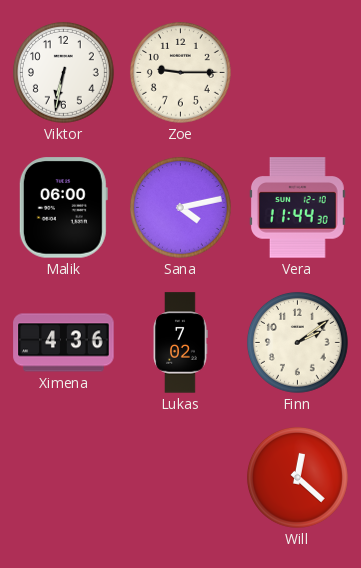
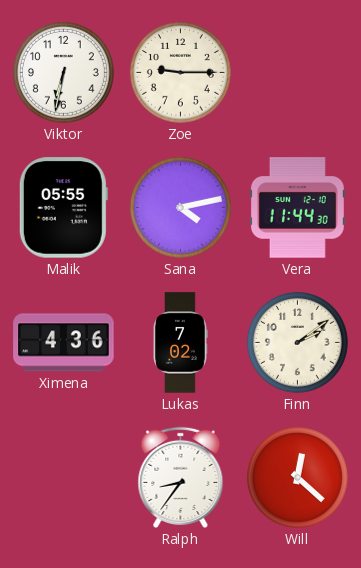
Malik: 06:00 -> 05:55 (63, 208)
Ralph: none -> 8:36 (181, 477)
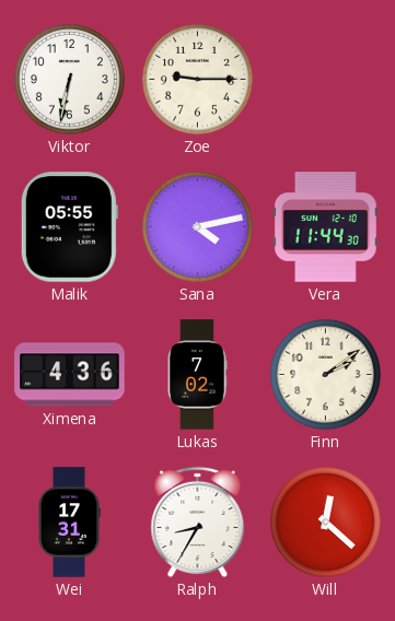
Wei: none -> 17:31 (69, 523)
Ralph: 8:36 -> 8:35 (198, 522)
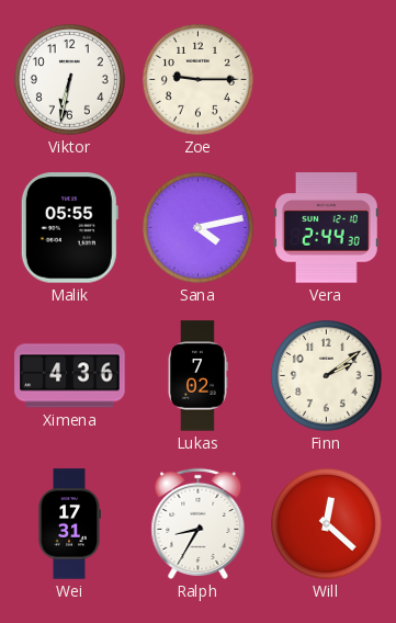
Vera: 11:44 -> 2:44 (326, 228)
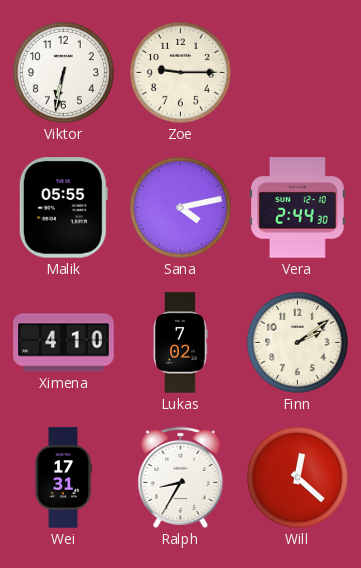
Ximena: 4:36 -> 4:10 (64, 343)
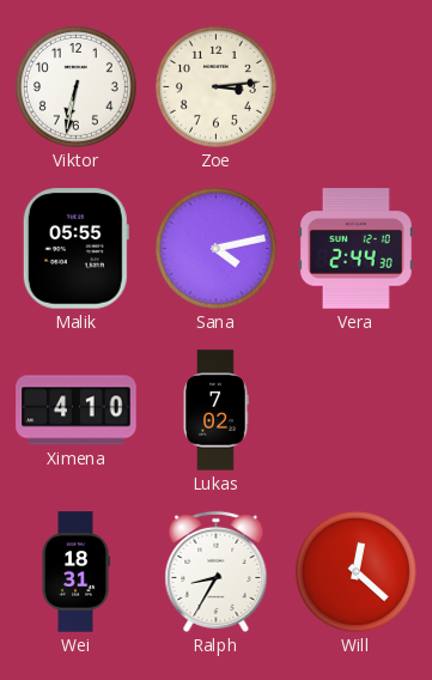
Zoe: 9:15 -> 3:14 (215, 86)
Finn: 2:09 -> none (297, 342)
Wei: 17:31 -> 18:31 (75, 572)
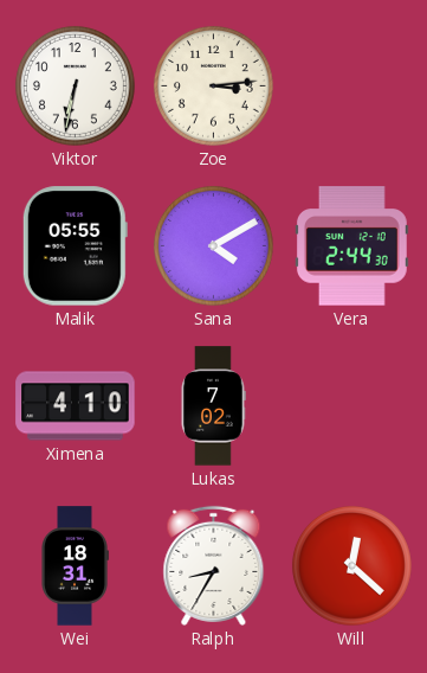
Sana: 4:13 -> 4:10 (213, 245)
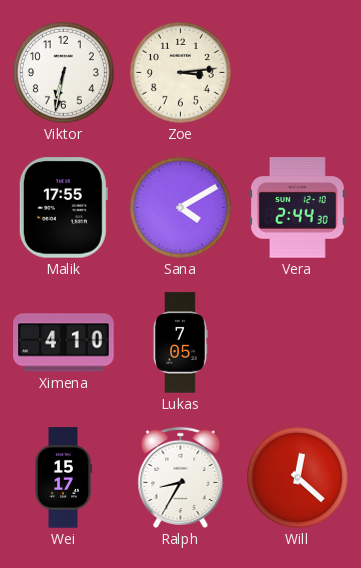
Malik: 05:55 -> 17:55 (63, 208)
Lukas: 7:02 -> 7:05 (180, 343)
Wei: 18:31 -> 15:17 (63, 478)
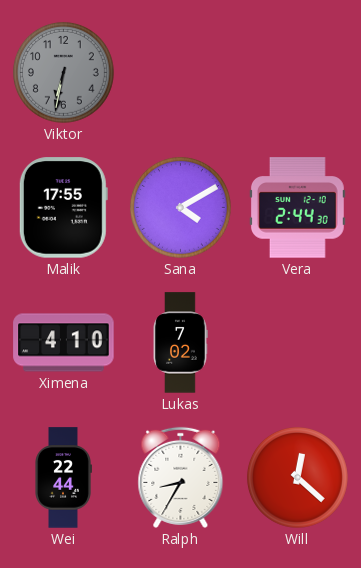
Viktor dial: white -> grey (63, 72)
Zoe: 3:14 -> none (180, 72)
Lukas: 7:05 -> 7:02 (180, 343)
Wei: 15:17 -> 22:44 (63, 478)
